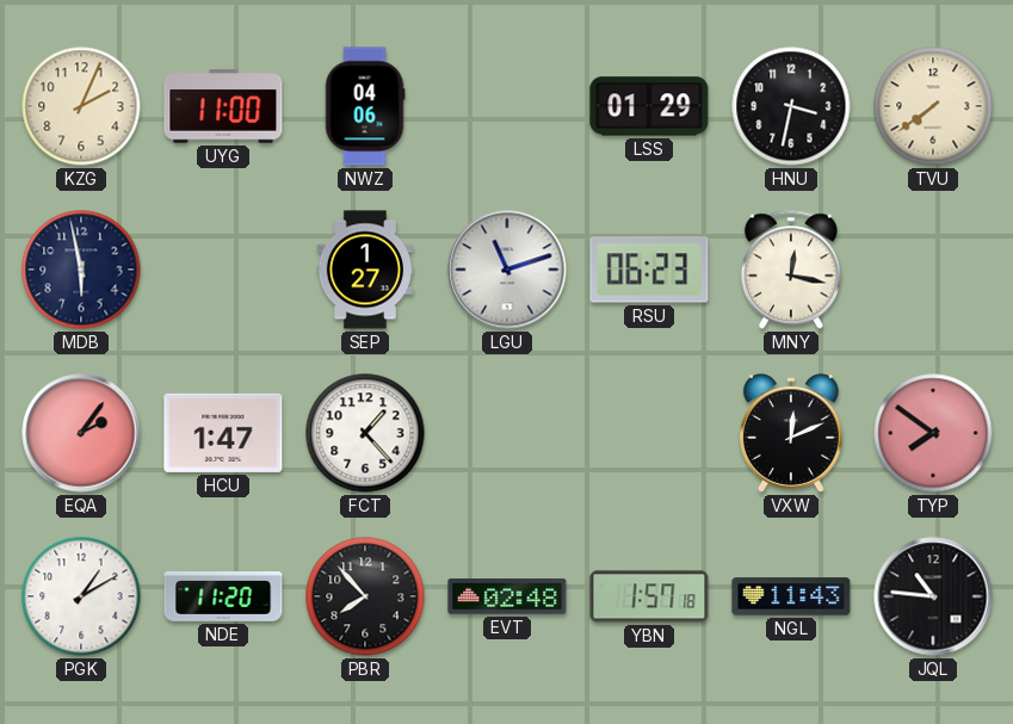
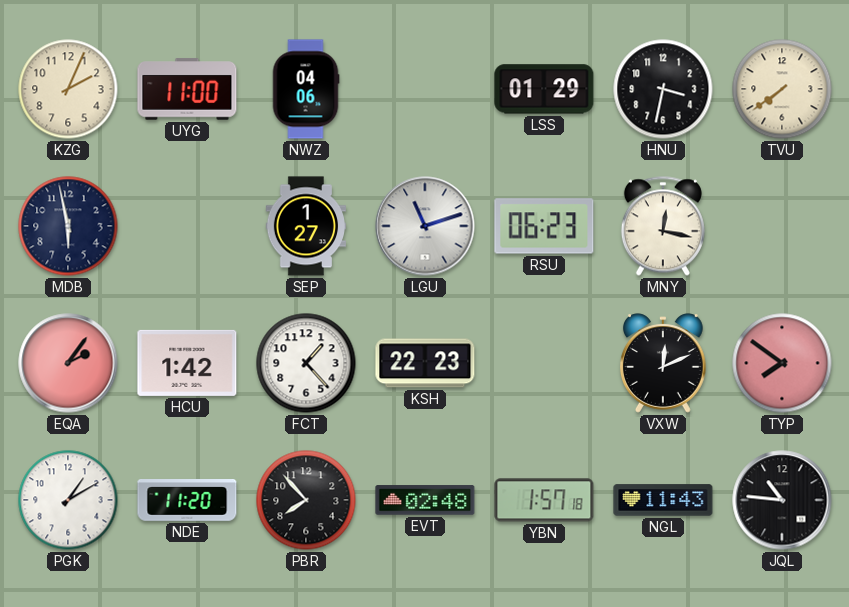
HCU: 1:47 -> 1:42 (187, 363)
KSH: none -> 22:23 (425, 363)
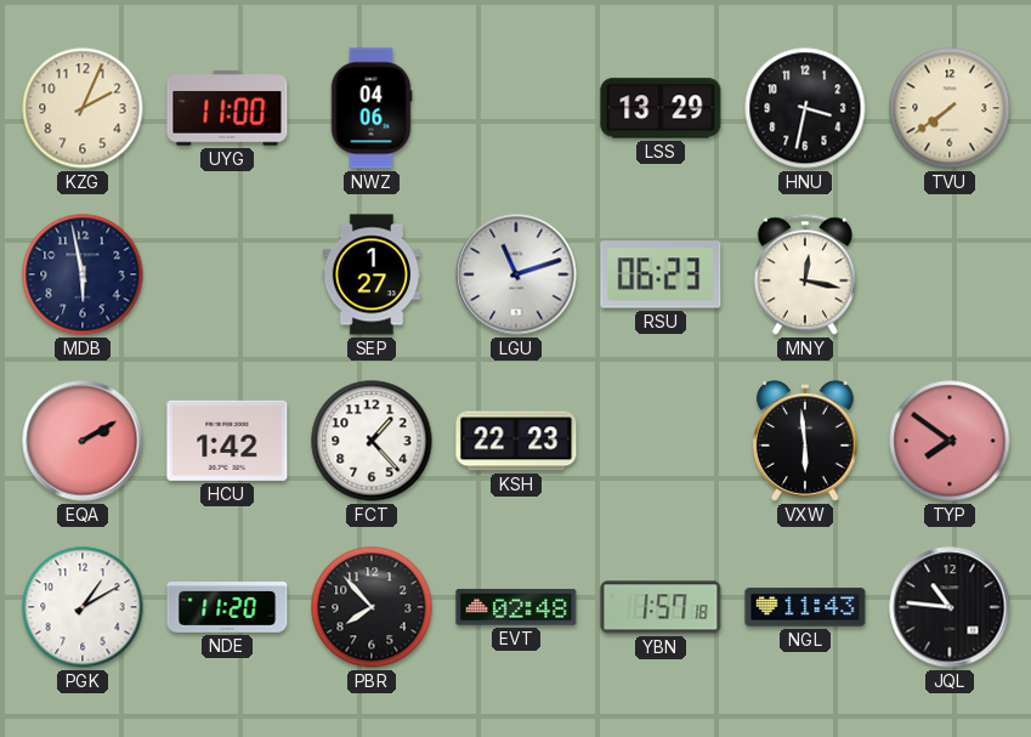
LSS: 01:29 -> 13:29 (661, 108)
EQA: 2:06 -> 2:10 (83, 441)
VXW: 12:11 -> 5:59 (805, 441)
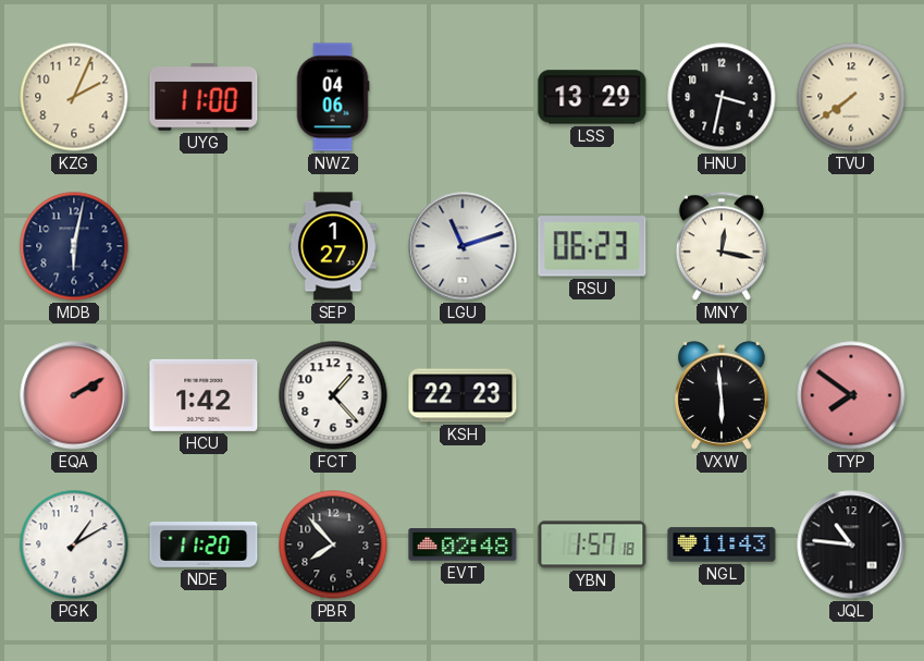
MDB: 5:58 -> 6:02 (74, 246)
